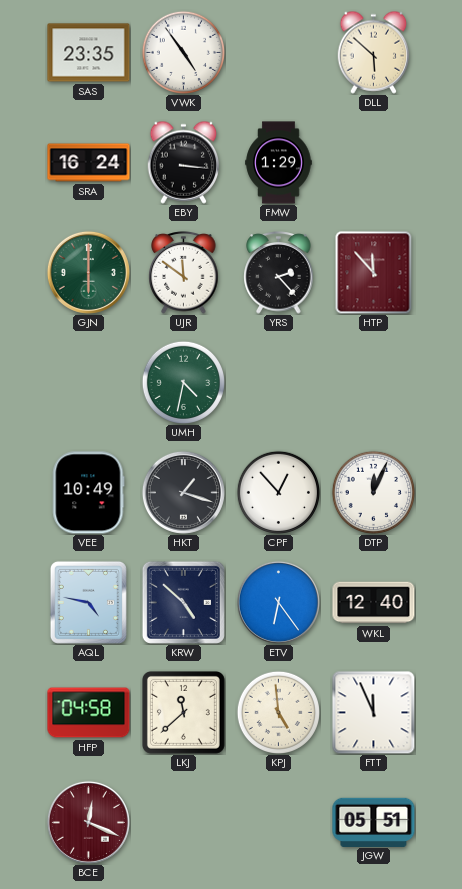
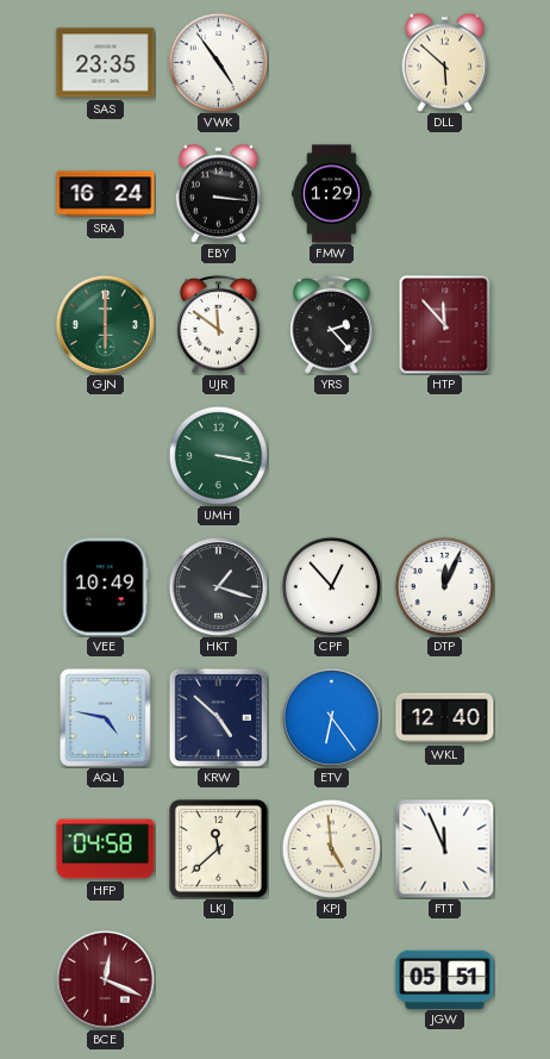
UMH: 4:32 -> 3:17 (218, 455)
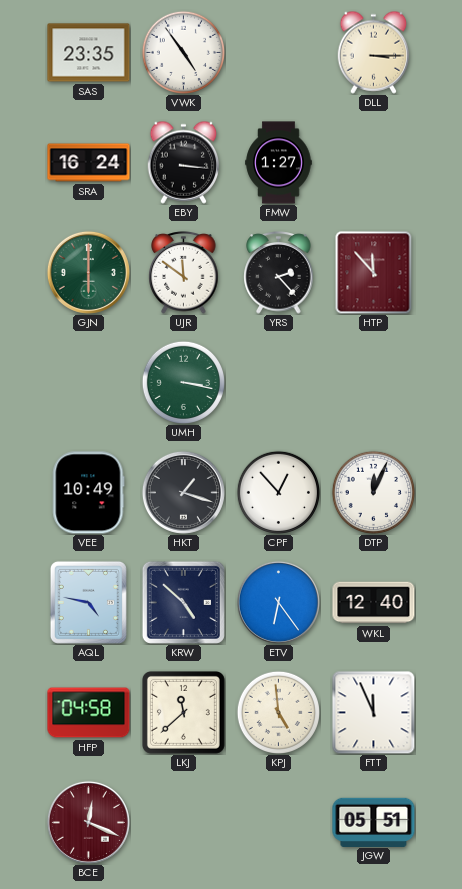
DLL: 5:52 -> 3:15 (374, 52)
FMW: 1:29 -> 1:27 (279, 163)
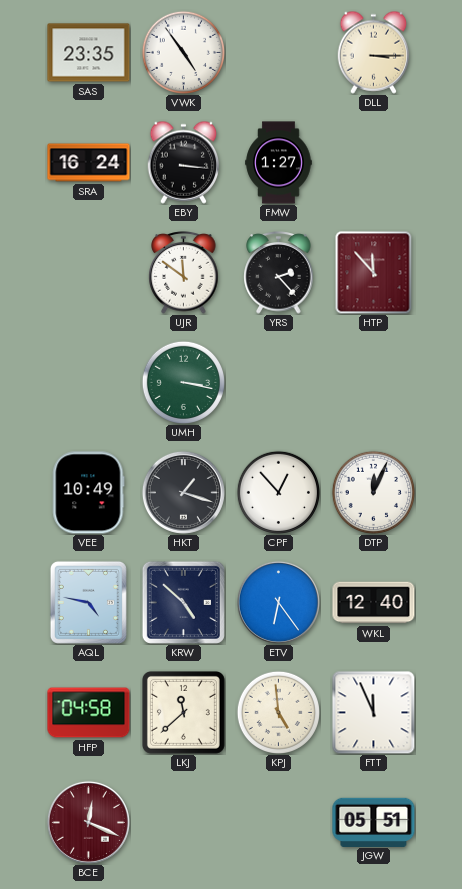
GJN: 6:00 -> none (88, 272)
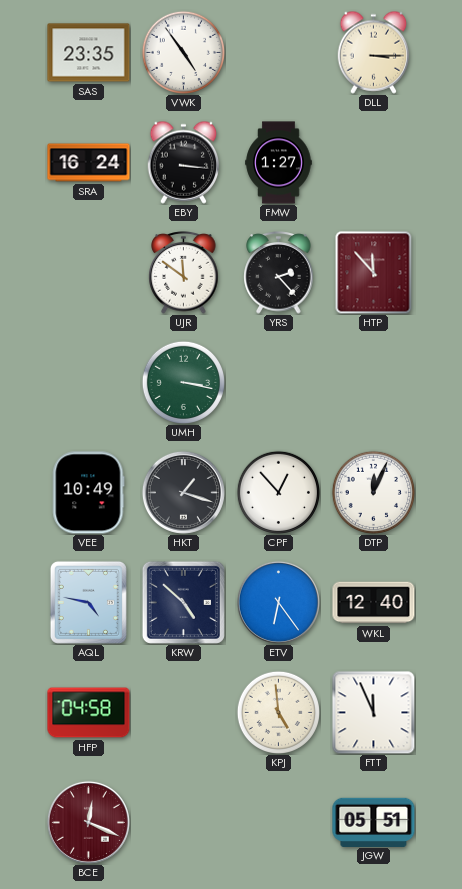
LKJ: 11:38 -> none (183, 712)
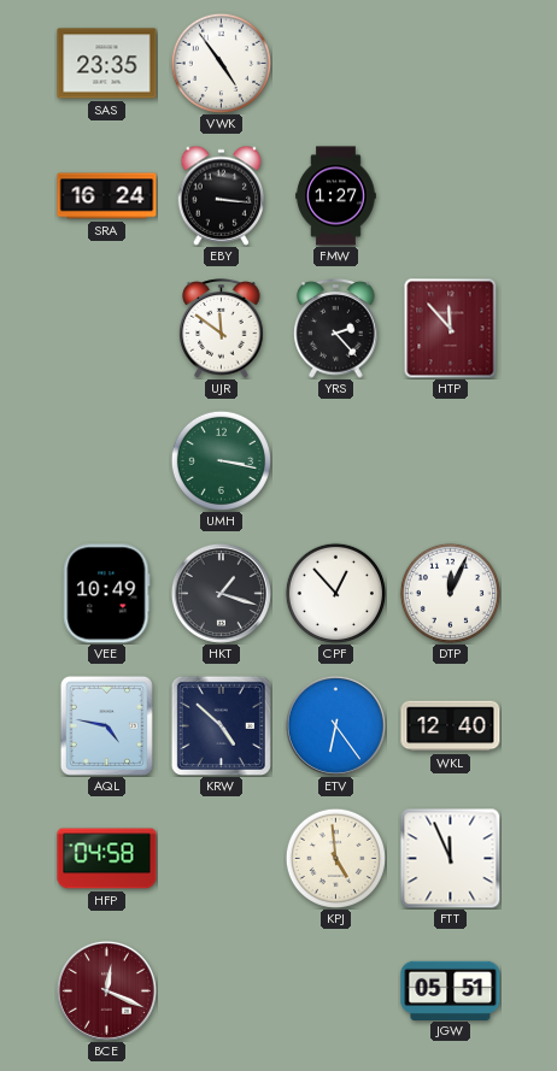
DLL: 3:15 -> none (374, 52)
